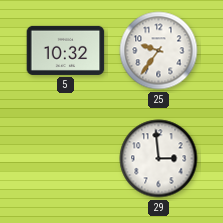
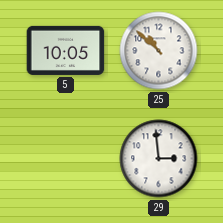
5: 10:32 -> 10:05 (66, 50)
25: 9:36 -> 10:52 (159, 51)
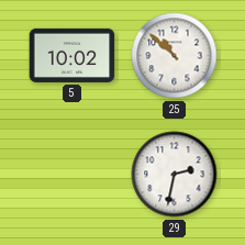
5: 10:05 -> 10:02 (73, 55)
29: 2:59 -> 2:32 (175, 175)
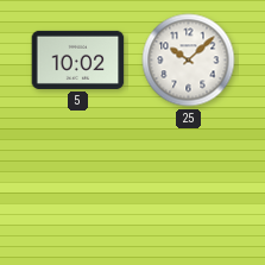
25: 10:52 -> 10:08 (189, 61)
29: 2:32 -> none (175, 175)
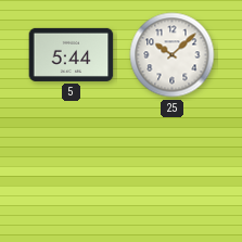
5: 10:02 -> 5:44 (72, 54)
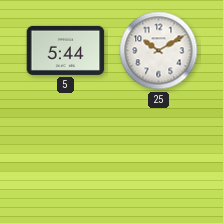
25: 10:08 -> 10:10 (159, 51)
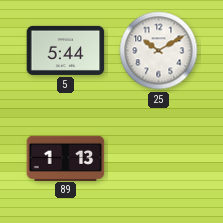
89: none -> 1:13 (66, 158)
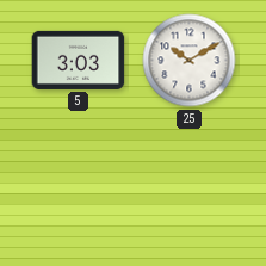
5: 5:44 -> 3:03 (79, 60)
89: 1:13 -> none (66, 158)
